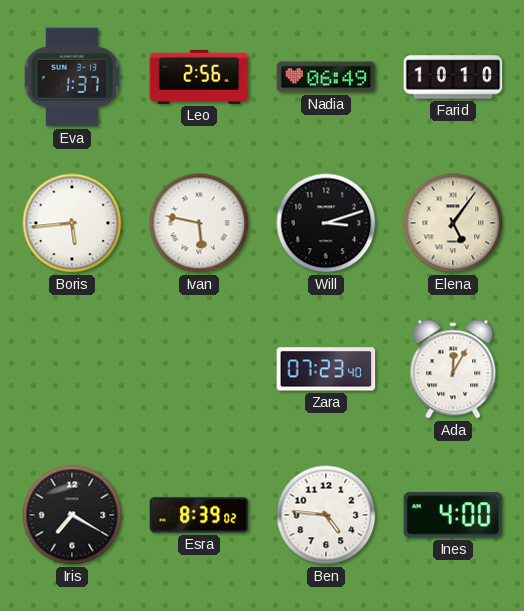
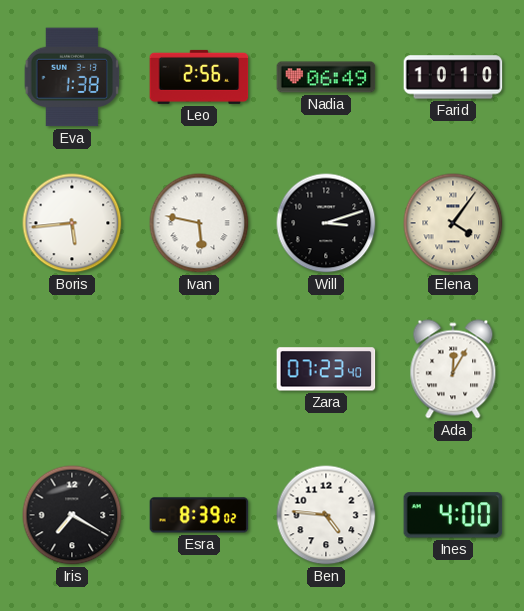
Eva: 1:37 -> 1:38 (72, 77)
Elena: 5:06 -> 4:06 (453, 223)
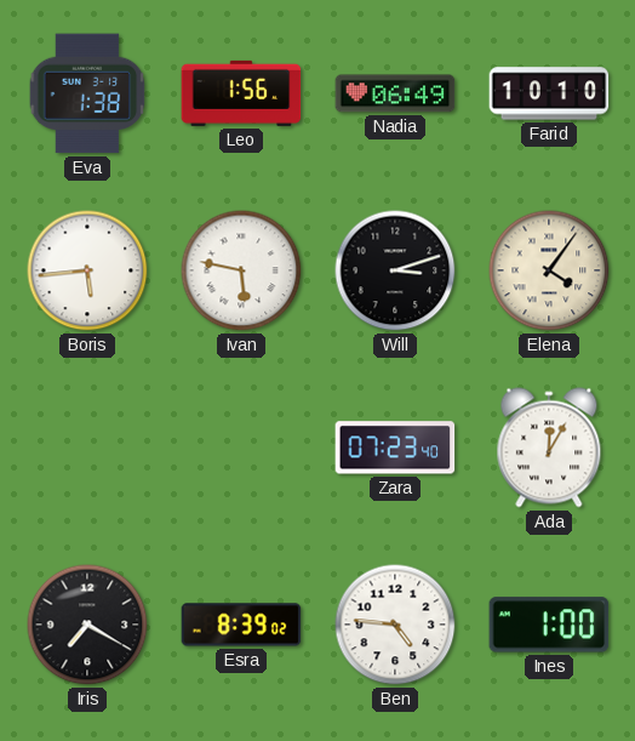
Leo: 2:56 -> 1:56 (241, 93)
Ines: 4:00 -> 1:00 (549, 625)
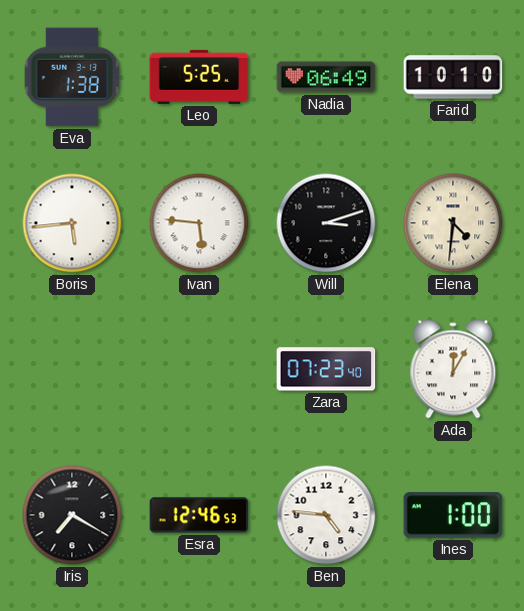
Leo: 1:56 -> 5:25 (199, 77)
Ivan: 5:47 -> 5:46 (199, 223)
Elena: 4:06 -> 4:31 (453, 223)
Esra: 8:39 -> 12:46 (199, 515)
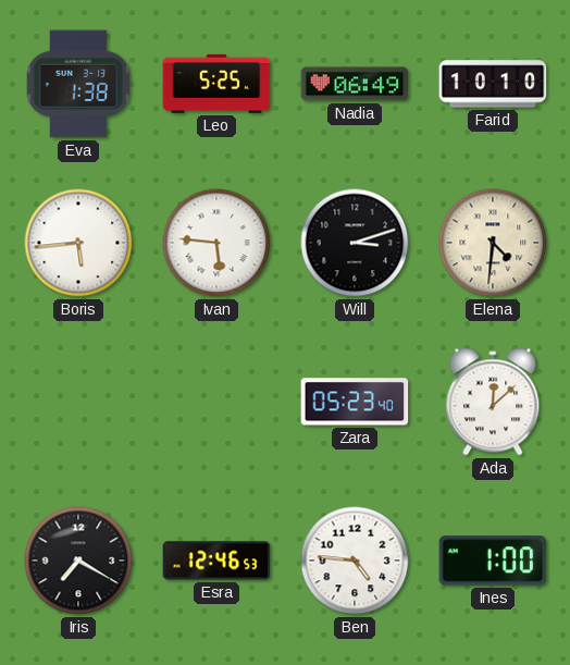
Zara: 07:23 -> 05:23 (355, 402)
Ada: 12:05 -> 12:08 (493, 402)
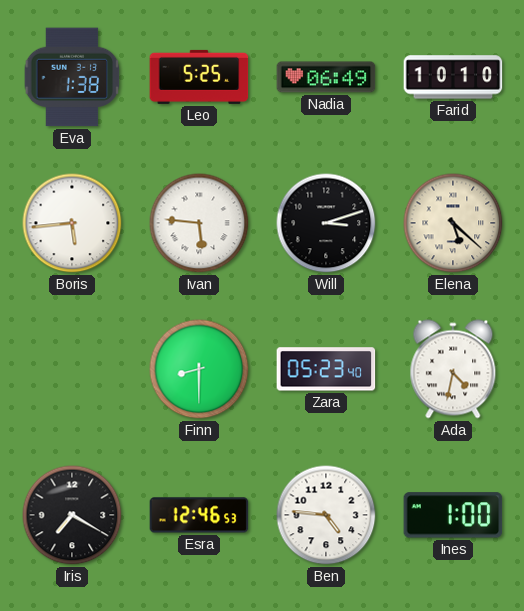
Elena: 4:31 -> 5:22 (453, 223)
Finn: none -> 8:30 (199, 369)
Ada: 12:08 -> 4:32 (453, 369)
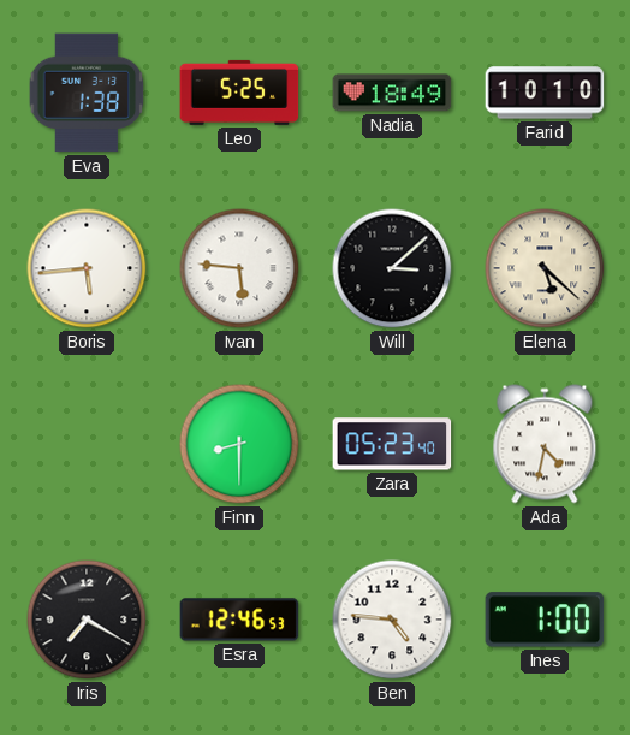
Nadia: 06:49 -> 18:49 (392, 93)
Will: 3:12 -> 3:08 (392, 268)
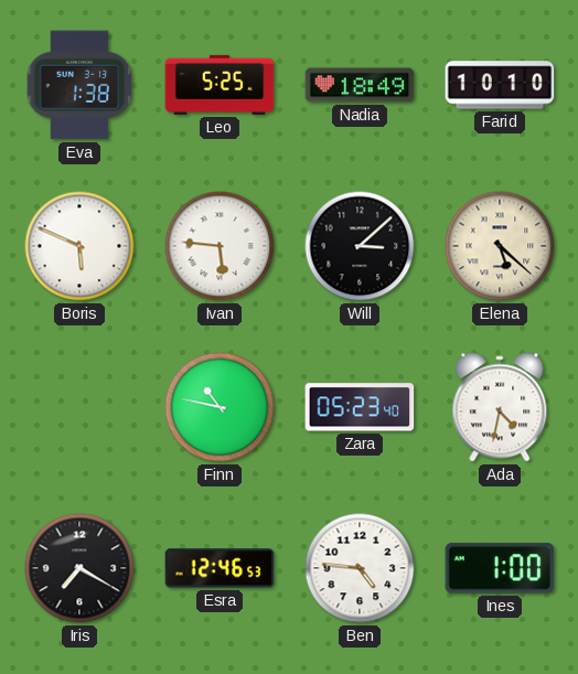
Boris: 5:44 -> 5:49 (79, 246)
Finn: 8:30 -> 10:47 (220, 407)
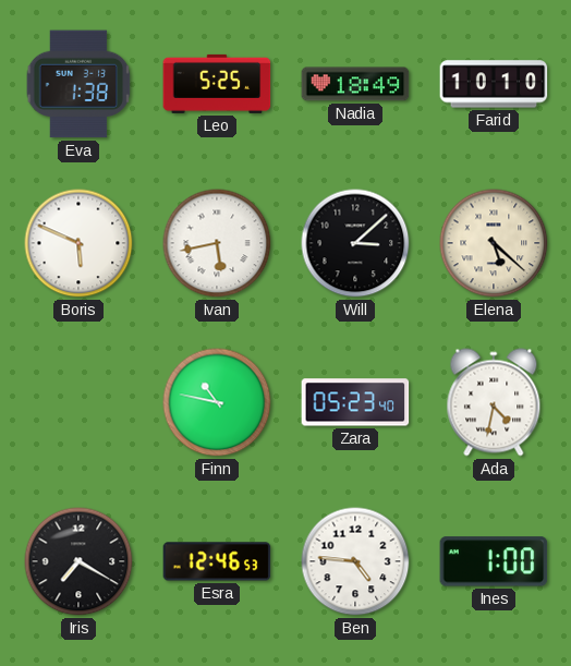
Ivan: 5:46 -> 5:43 (217, 243)
